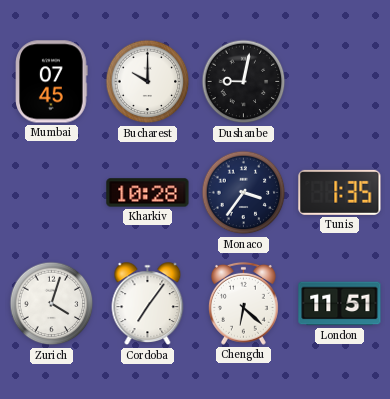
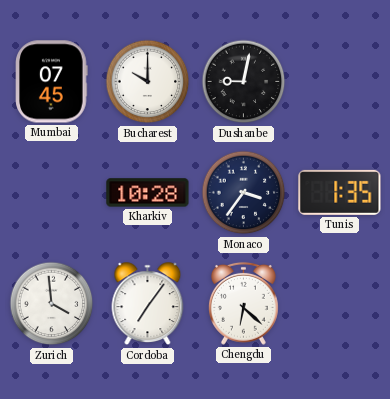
Zurich: 4:03 -> 3:59 (52, 304)
London: 11:51 -> none (340, 304)
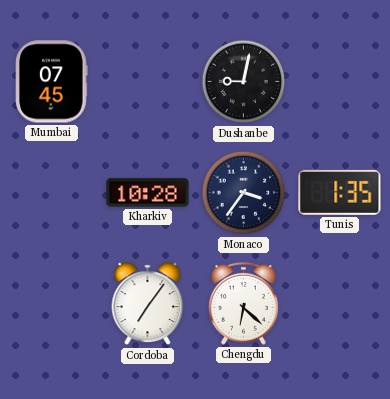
Bucharest: 10:00 -> none (148, 82)
Zurich: 3:59 -> none (52, 304)
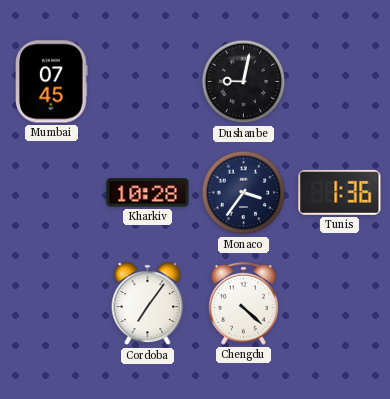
Tunis: 1:35 -> 1:36 (340, 192)
Chengdu: 6:22 -> 4:22 (243, 303)
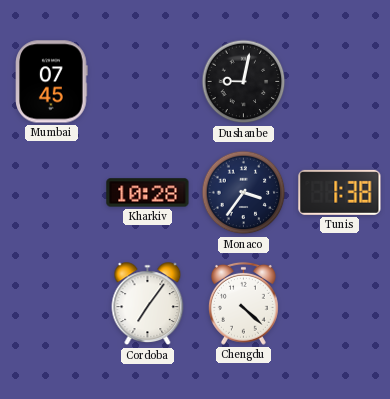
Tunis: 1:36 -> 1:38 (340, 192)
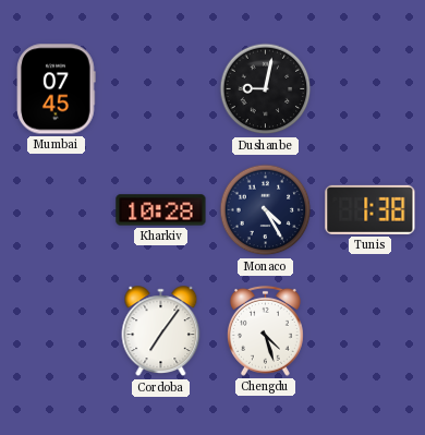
Monaco: 3:36 -> 4:25 (266, 210)
Chengdu: 4:22 -> 4:27 (265, 330)
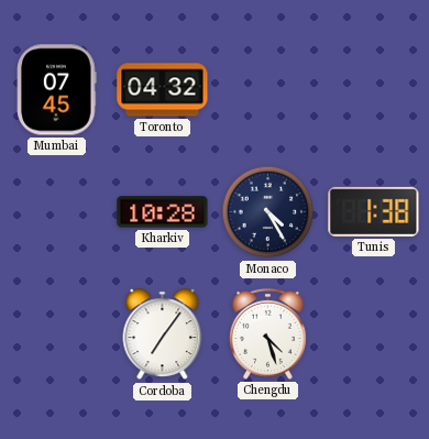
Toronto: none -> 04:32 (163, 90)
Dushanbe: 9:02 -> none (266, 89)
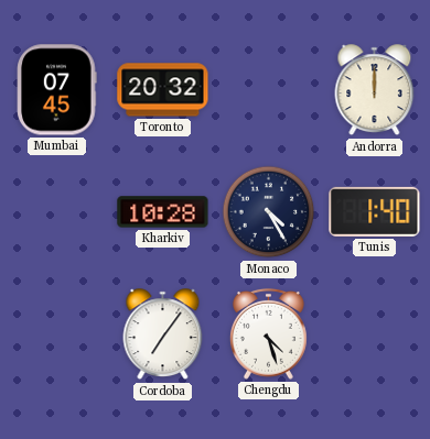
Toronto: 04:32 -> 20:32 (163, 90)
Andorra: none -> 12:00 (375, 90)
Tunis: 1:38 -> 1:40 (375, 211)
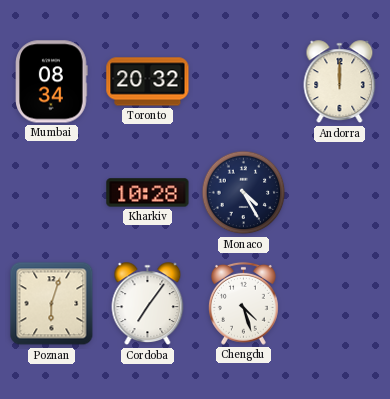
Mumbai: 07:45 -> 08:34 (52, 82)
Tunis: 1:40 -> none (375, 211)
Poznan: none -> 6:03 (52, 304)
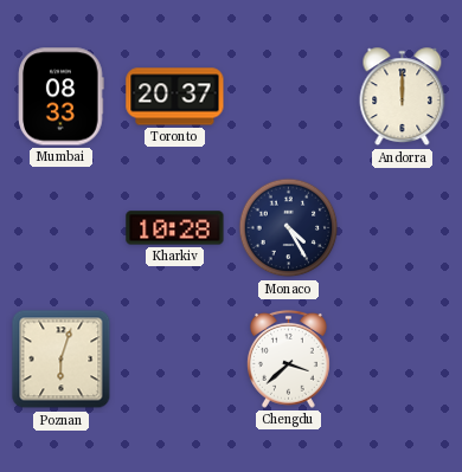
Mumbai: 08:34 -> 08:33 (62, 97)
Toronto: 20:32 -> 20:37 (175, 97)
Cordoba: 7:06 -> none (148, 304)
Chengdu: 4:27 -> 3:38 (288, 358)
